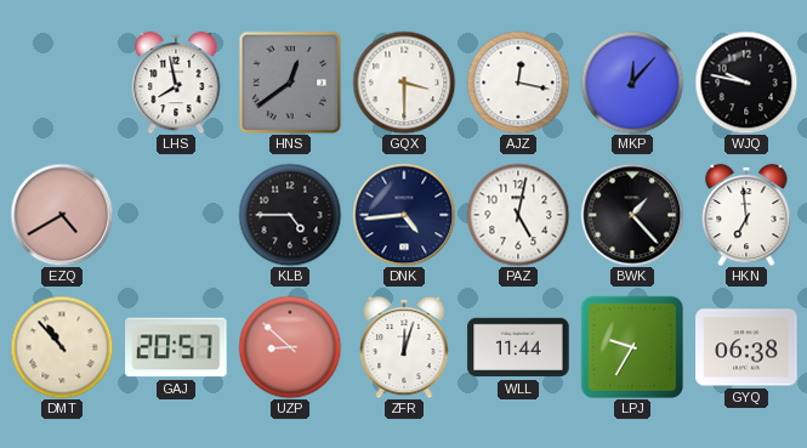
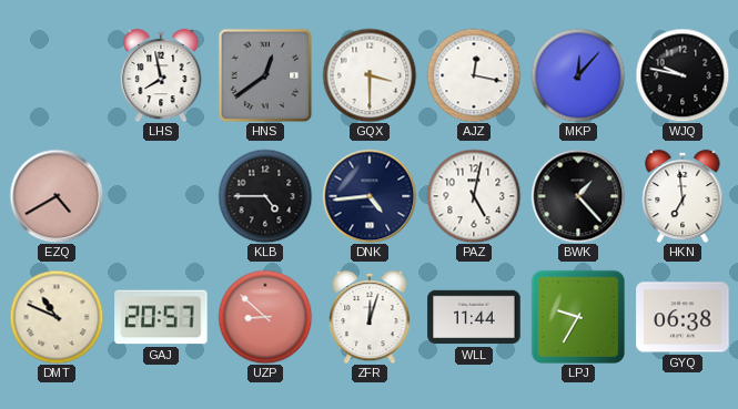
DMT: 10:53 -> 10:49 (57, 317)
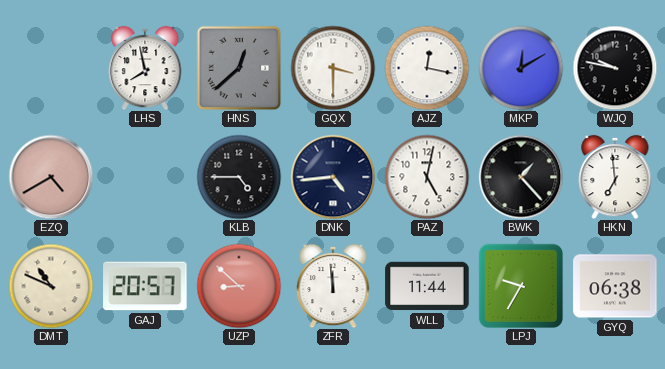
HNS: 12:39 -> 12:38 (239, 68)
MKP: 12:07 -> 12:10 (521, 68)
ZFR: 12:03 -> 11:59 (333, 286)
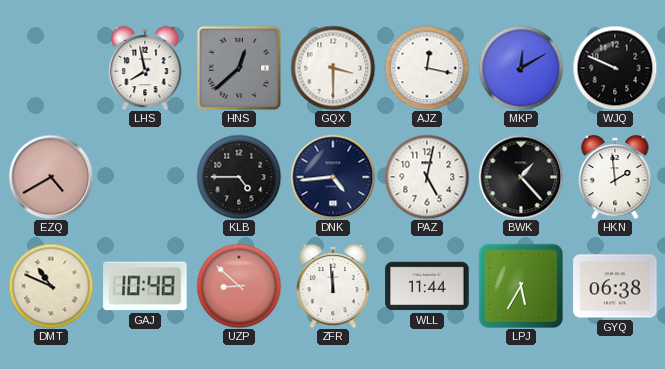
WJQ: 9:47 -> 9:49 (615, 68)
HKN: 6:59 -> 1:59 (615, 177)
GAJ: 20:57 -> 10:48 (145, 286)
LPJ: 9:35 -> 5:35 (520, 285)
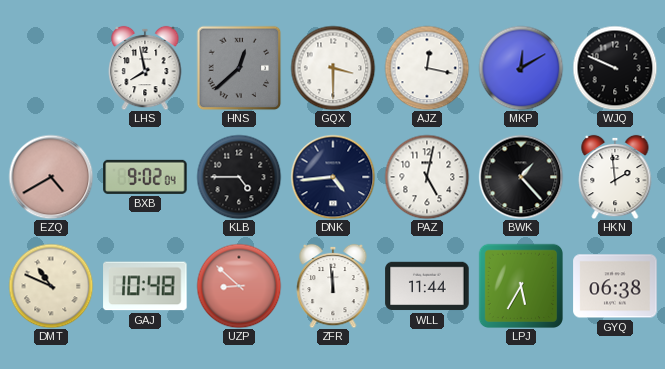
BXB: none -> 9:02 (145, 177)
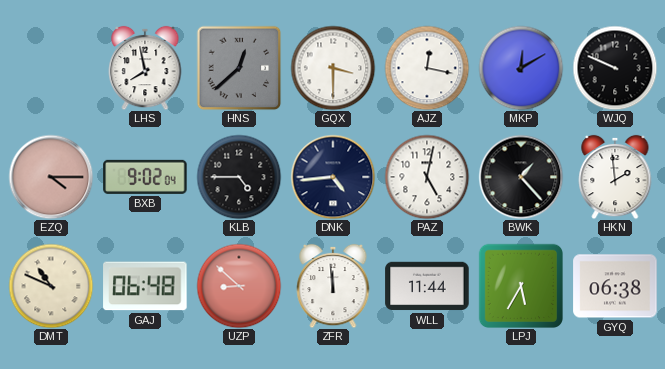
EZQ: 4:40 -> 4:15 (51, 177)
GAJ: 10:48 -> 06:48 (145, 286)
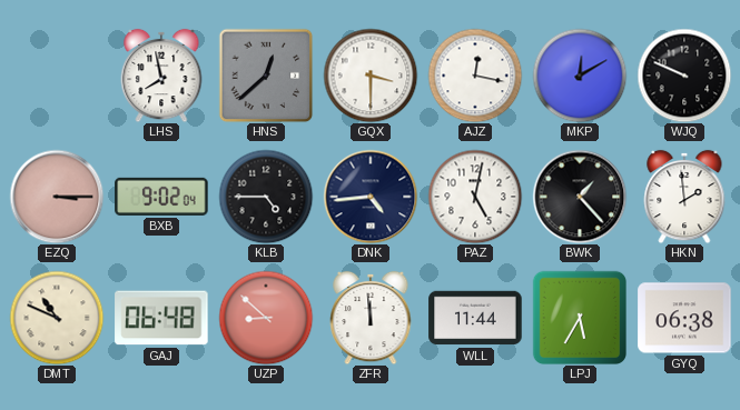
EZQ: 4:15 -> 3:15 (57, 197)
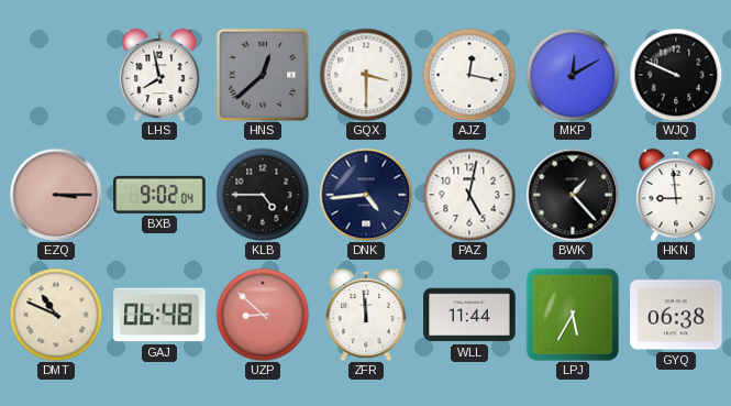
HKN: 1:59 -> 8:59 (676, 195)
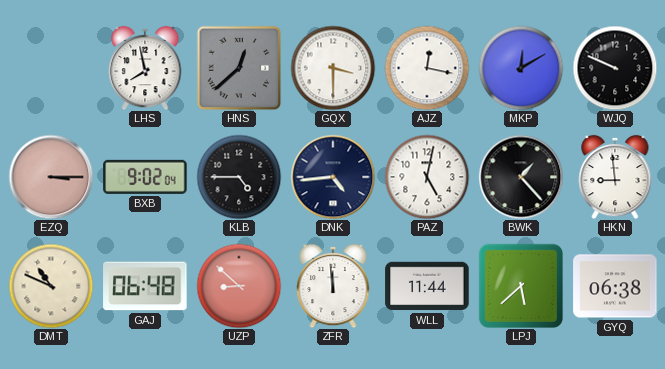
LPJ: 5:35 -> 5:38 (520, 285)
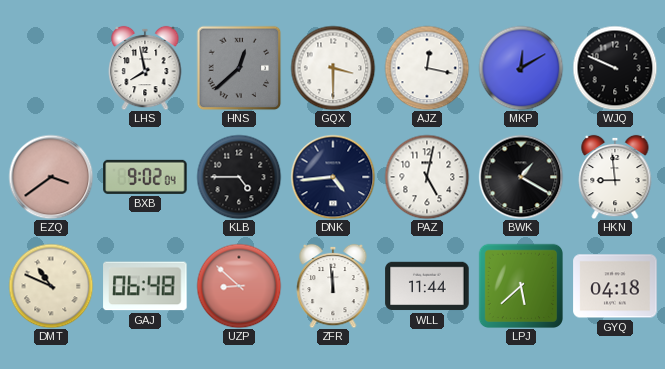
EZQ: 3:15 -> 3:39 (51, 177)
BWK: 1:23 -> 1:20 (521, 177)
GYQ: 06:38 -> 04:18 (615, 286)
